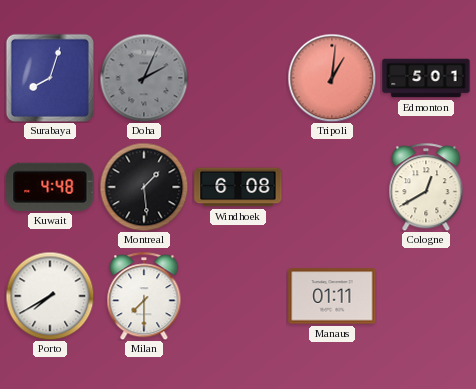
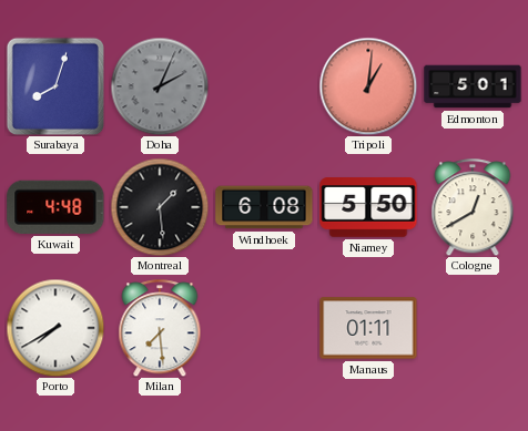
Niamey: none -> 5:50 (368, 207)
Milan: 7:30 -> 7:29 (160, 328)
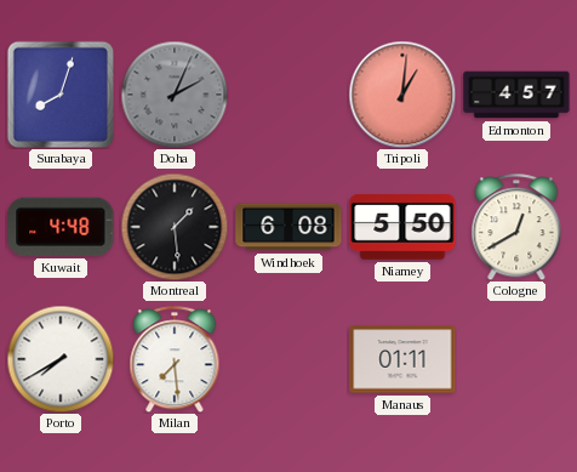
Edmonton: 5:01 -> 4:57 (516, 95)
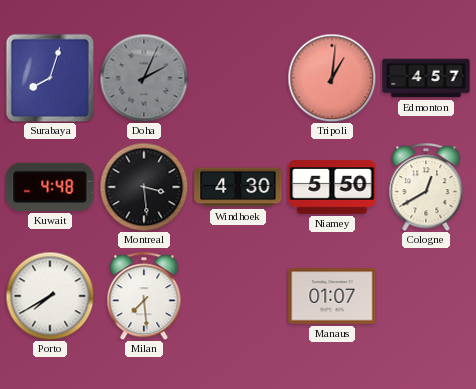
Montreal: 1:29 -> 3:29 (144, 187)
Windhoek: 6:08 -> 4:30 (238, 187)
Manaus: 01:11 -> 01:07 (332, 296)
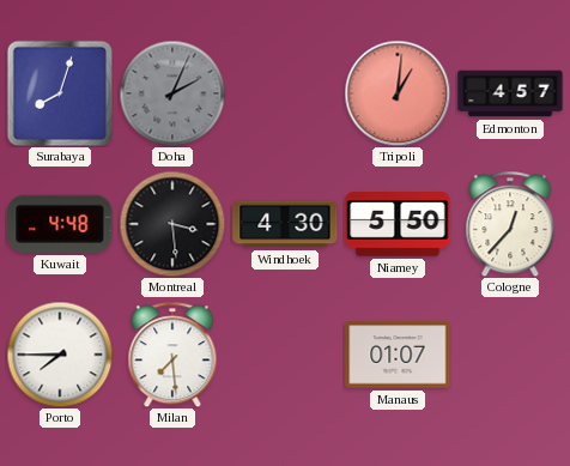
Cologne: 12:40 -> 12:37 (510, 224)
Porto: 7:40 -> 7:45 (60, 355)
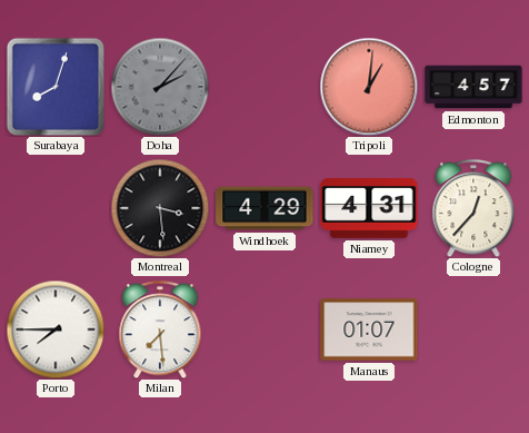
Doha: 2:04 -> 2:07 (160, 87)
Kuwait: 4:48 -> none (60, 224)
Windhoek: 4:30 -> 4:29 (264, 208)
Niamey: 5:50 -> 4:31 (369, 208)
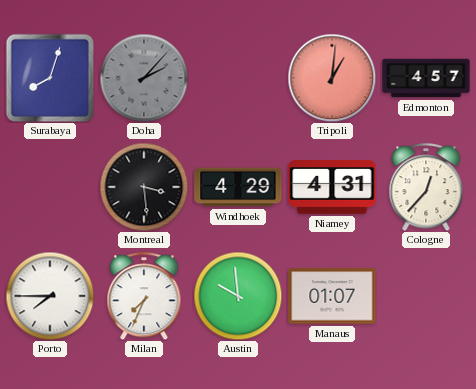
Milan: 7:29 -> 7:34 (144, 296)
Austin: none -> 9:59 (238, 296)
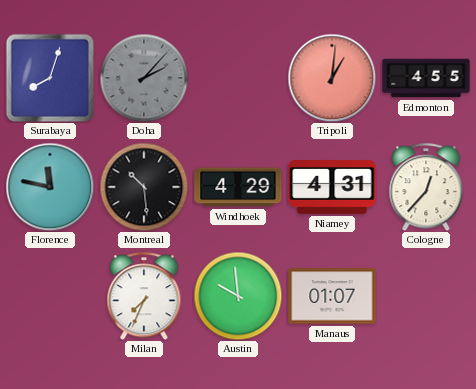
Edmonton: 4:57 -> 4:55 (426, 78)
Florence: none -> 11:47 (50, 187)
Montreal: 3:29 -> 10:29 (144, 187)
Porto: 7:45 -> none (50, 296)
